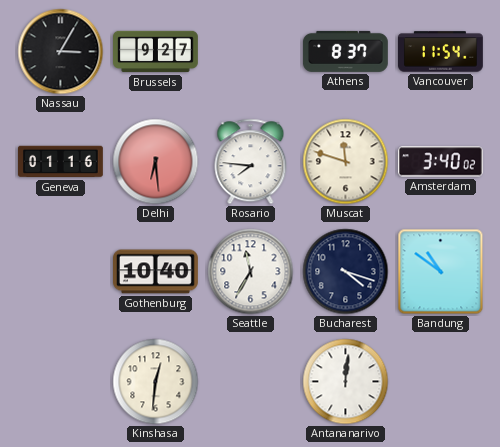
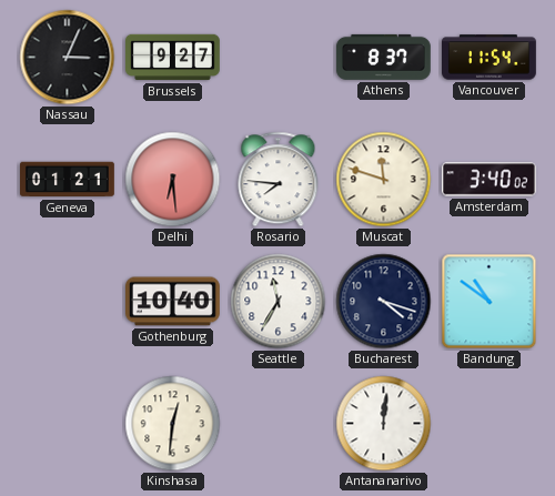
Nassau: 3:05 -> 3:04 (68, 58)
Geneva: 01:16 -> 01:21 (68, 180)
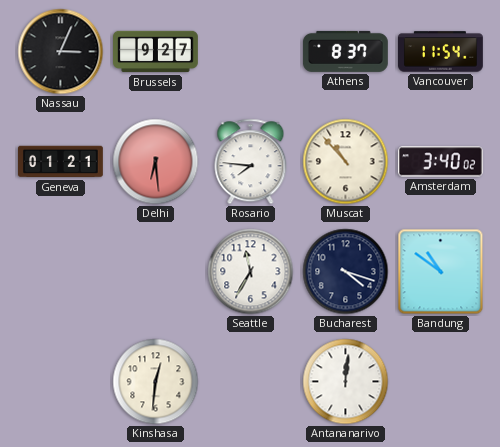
Muscat: 11:48 -> 10:53 (346, 162)
Gothenburg: 10:40 -> none (173, 302)
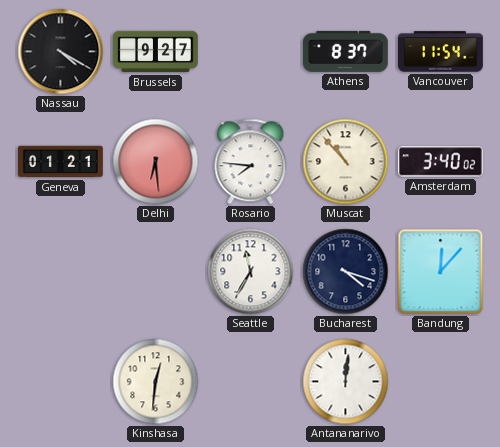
Nassau: 3:04 -> 4:20 (61, 52)
Bandung: 10:51 -> 12:07 (441, 272)
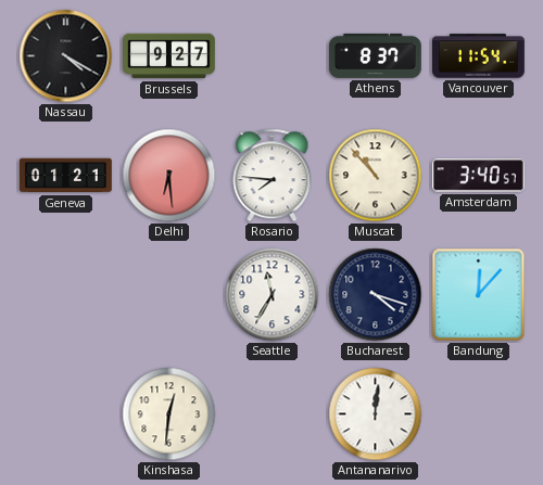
Amsterdam: 3:40:02 -> 3:40:57 (478, 176)
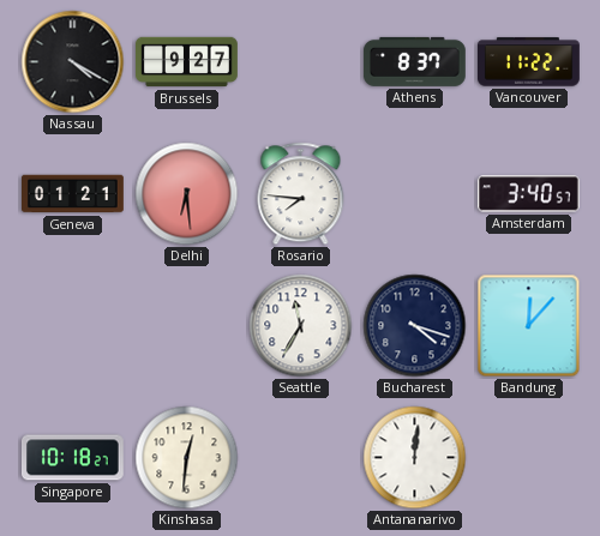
Vancouver: 11:54 -> 11:22 (529, 62)
Muscat: 10:53 -> none (376, 176)
Singapore: none -> 10:18 (72, 458)
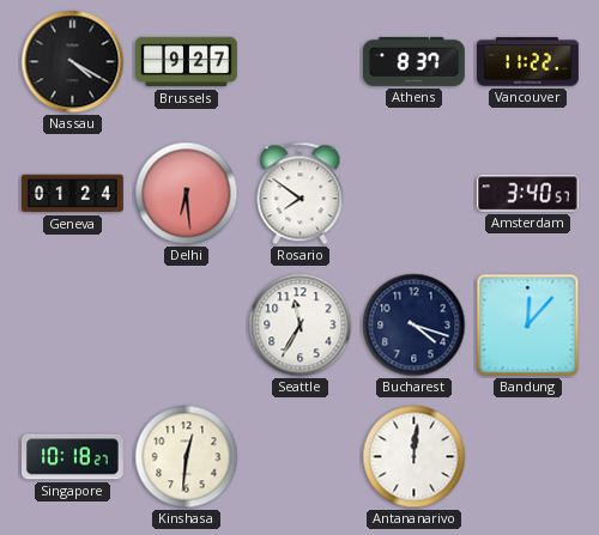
Geneva: 01:21 -> 01:24 (73, 194)
Rosario: 7:46 -> 7:51 (301, 194)
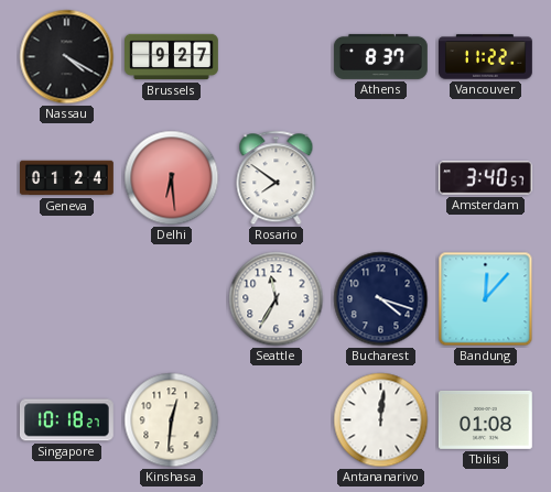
Tbilisi: none -> 01:08 (486, 419)
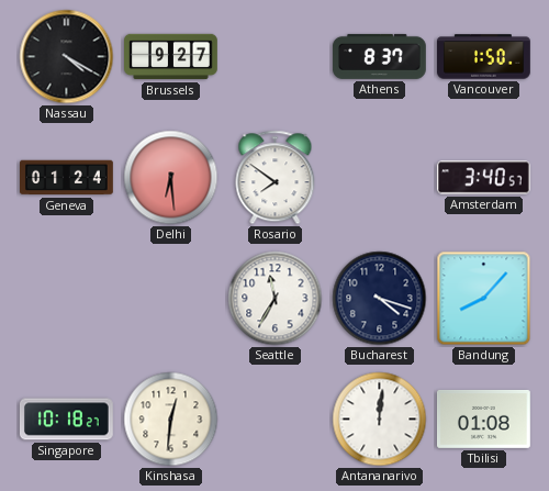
Vancouver: 11:22 -> 1:50 (484, 57)
Bandung: 12:07 -> 8:07 (484, 299)
